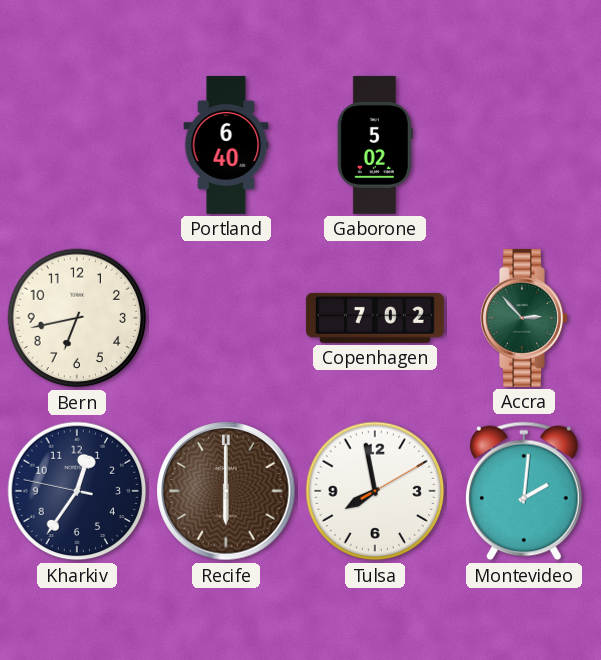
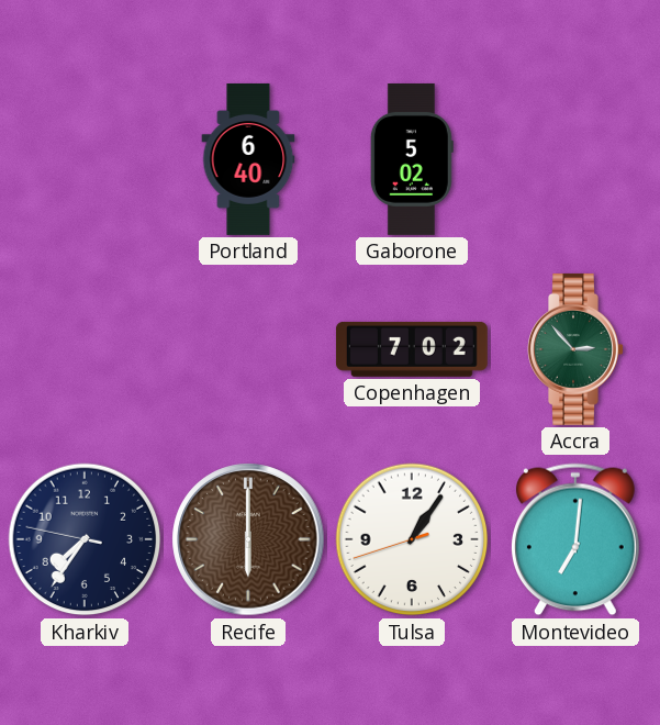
Bern: 6:43 -> none (77, 318)
Kharkiv: 12:35 -> 7:35 (85, 539)
Tulsa: 7:58 -> 1:05 (412, 539)
Montevideo: 2:01 -> 7:01 (575, 539)
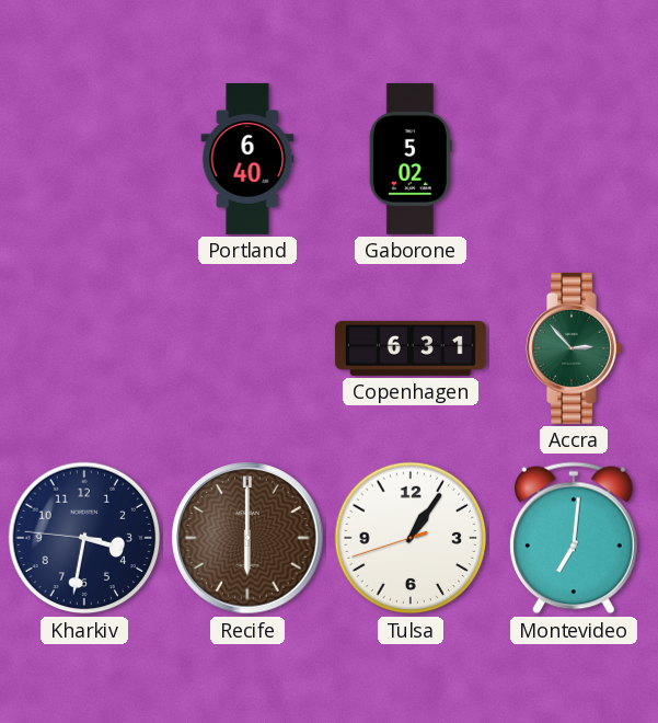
Copenhagen: 7:02 -> 6:31 (411, 348)
Kharkiv: 7:35 -> 3:31 (84, 538)
